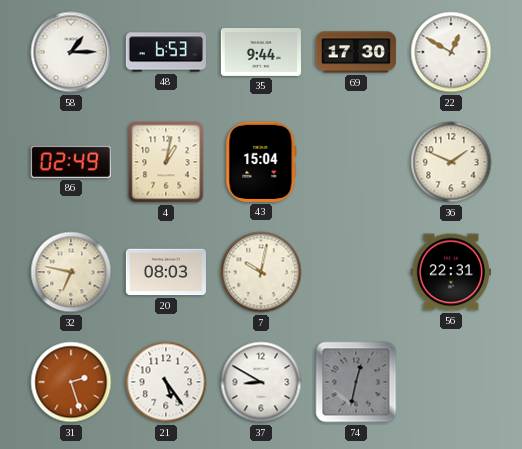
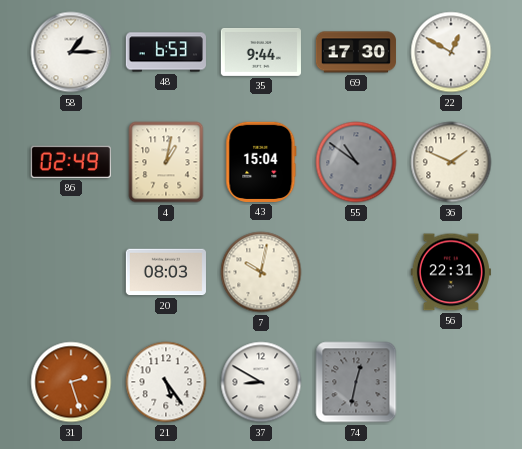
55: none -> 10:51 (356, 162)
32: 6:47 -> none (71, 272)
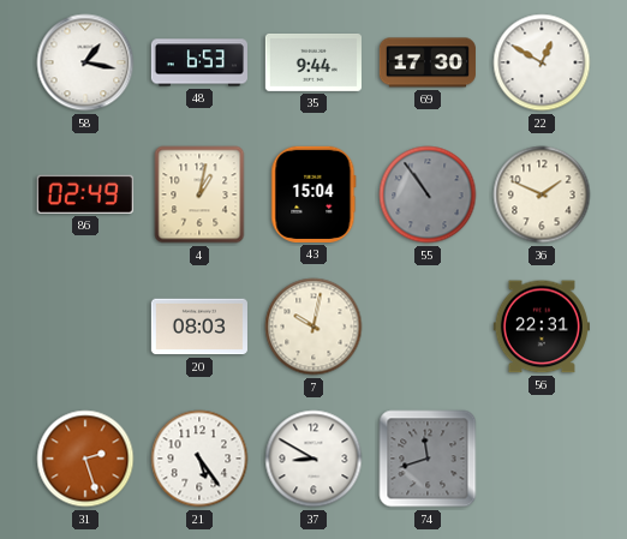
58: 1:15 -> 1:17 (85, 62)
55: 10:51 -> 10:54 (428, 194)
74: 12:32 -> 11:42 (428, 459)
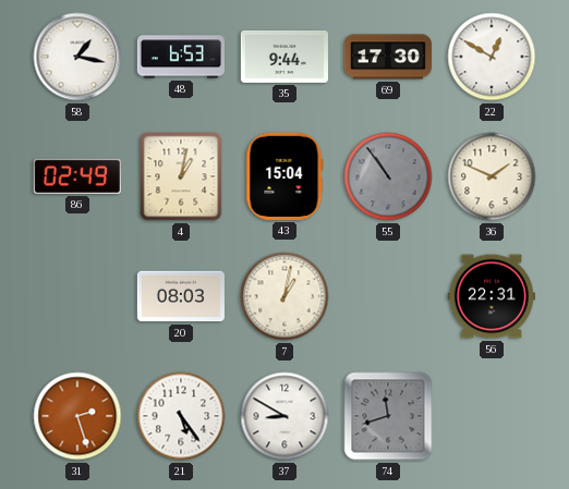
7: 10:02 -> 1:02 (284, 296)
